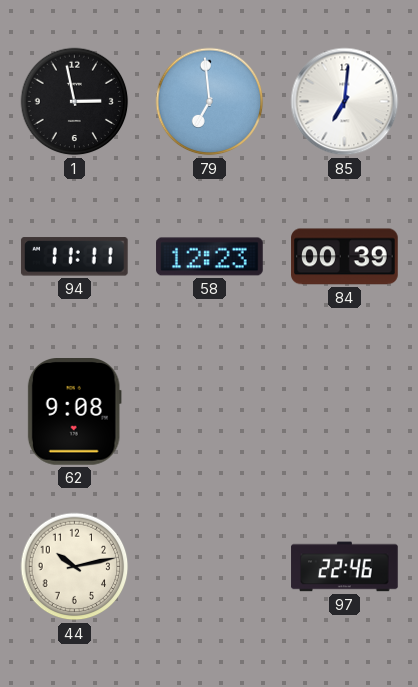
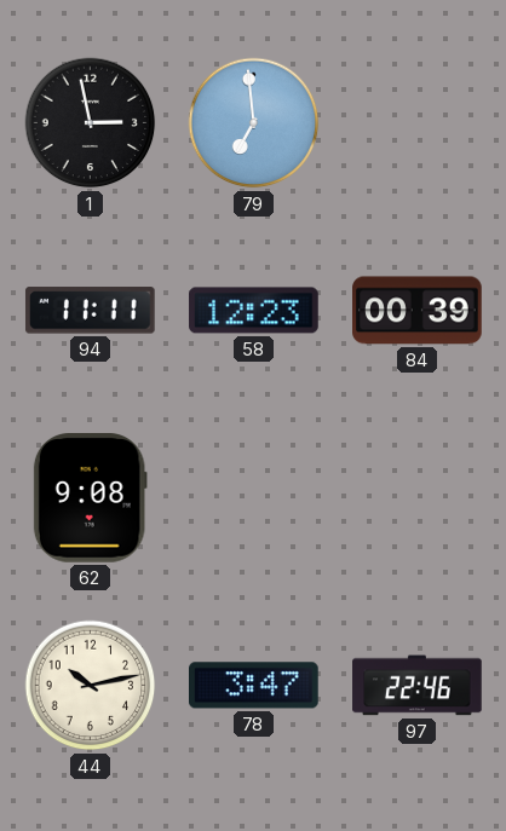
85: 7:01 -> none (345, 102)
78: none -> 3:47 (254, 686)
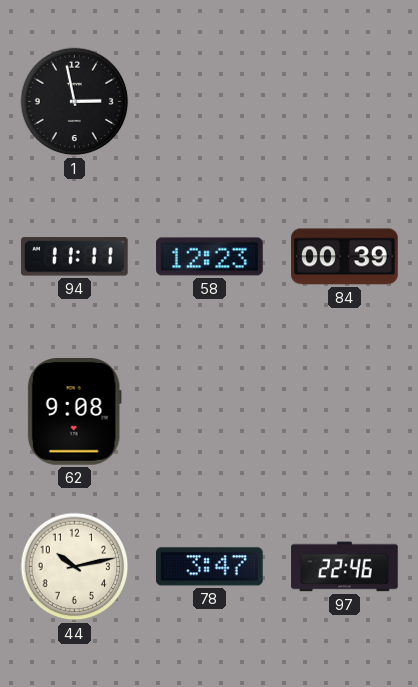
79: 6:59 -> none (254, 123)
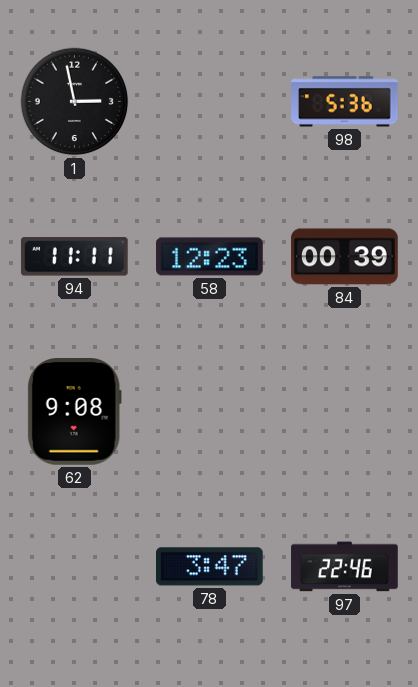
98: none -> 5:36 (345, 102)
44: 10:13 -> none (75, 567)
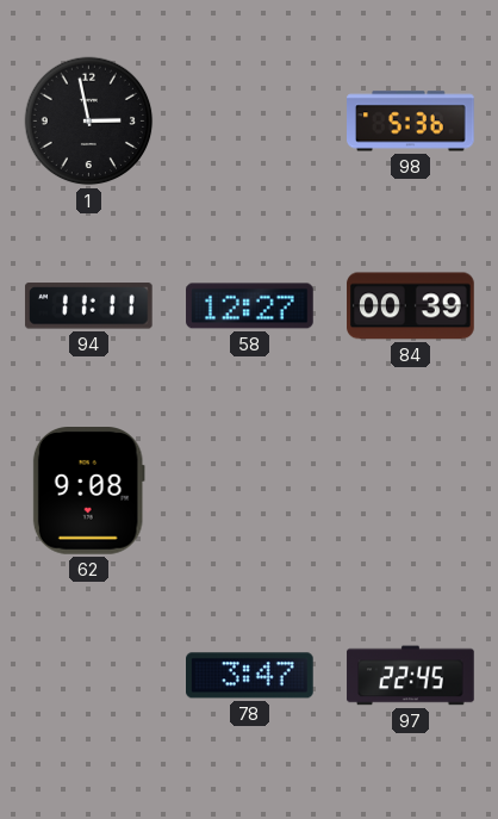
58: 12:23 -> 12:27 (250, 306)
97: 22:46 -> 22:45 (411, 676)
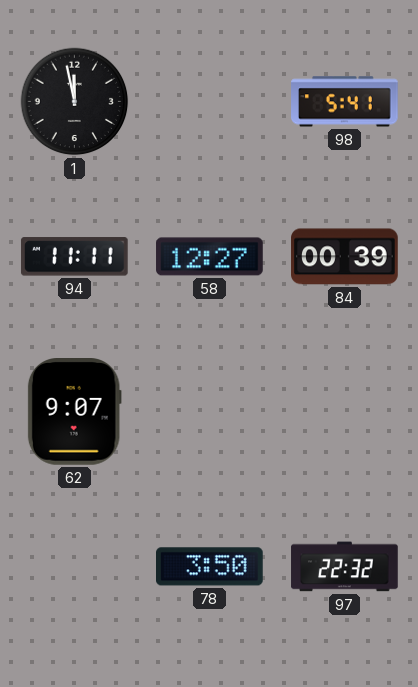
1: 2:58 -> 11:58 (75, 102)
98: 5:36 -> 5:41 (345, 102)
62: 9:08 -> 9:07 (74, 412)
78: 3:47 -> 3:50 (210, 567)
97: 22:45 -> 22:32 (345, 567)
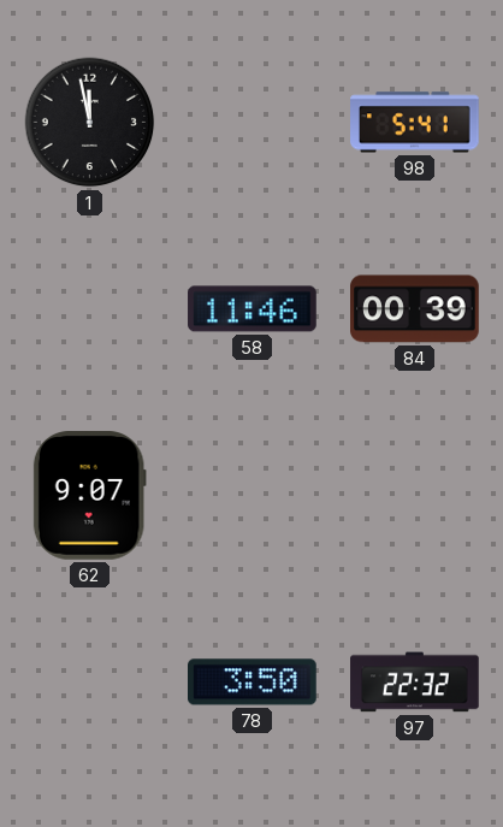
94: 11:11 -> none (74, 257)
58: 12:27 -> 11:46 (253, 309)
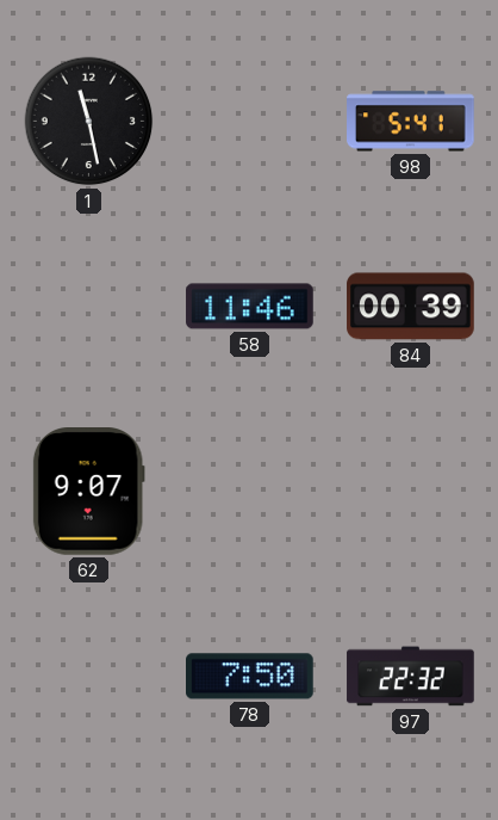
1: 11:58 -> 11:28 (89, 122)
78: 3:50 -> 7:50 (250, 677)
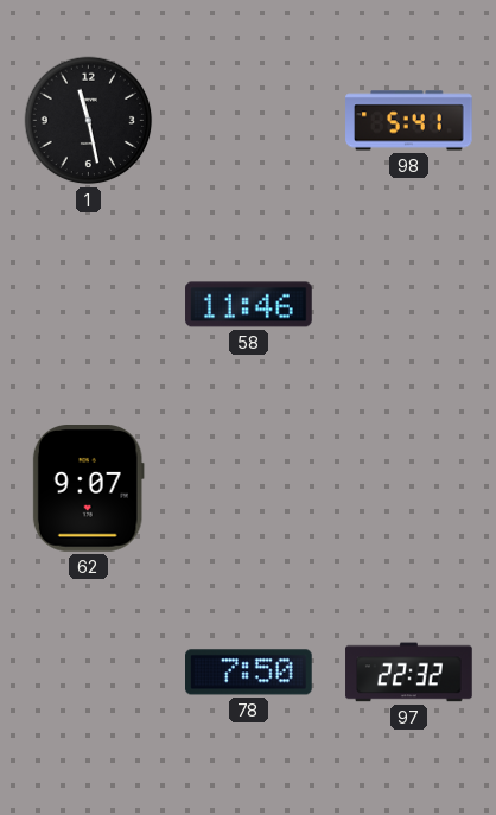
84: 00:39 -> none (411, 307)
